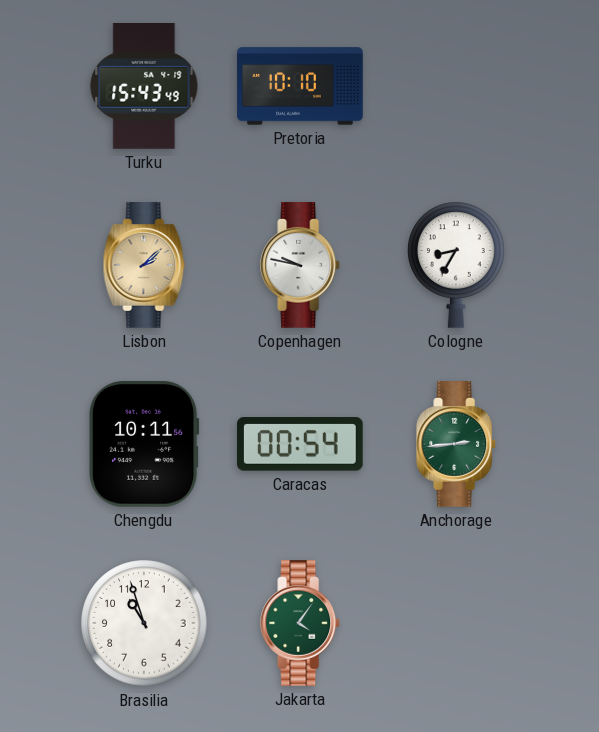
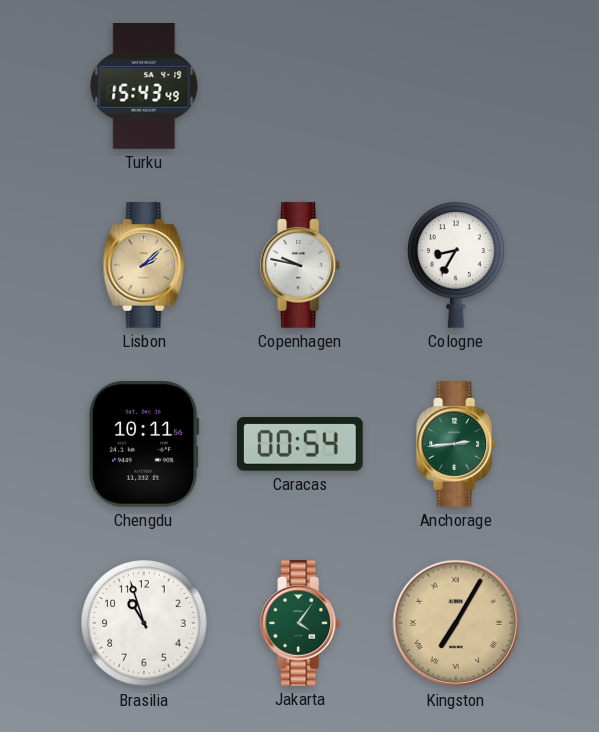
Pretoria: 10:10 -> none (300, 86)
Kingston: none -> 7:05 (456, 623)
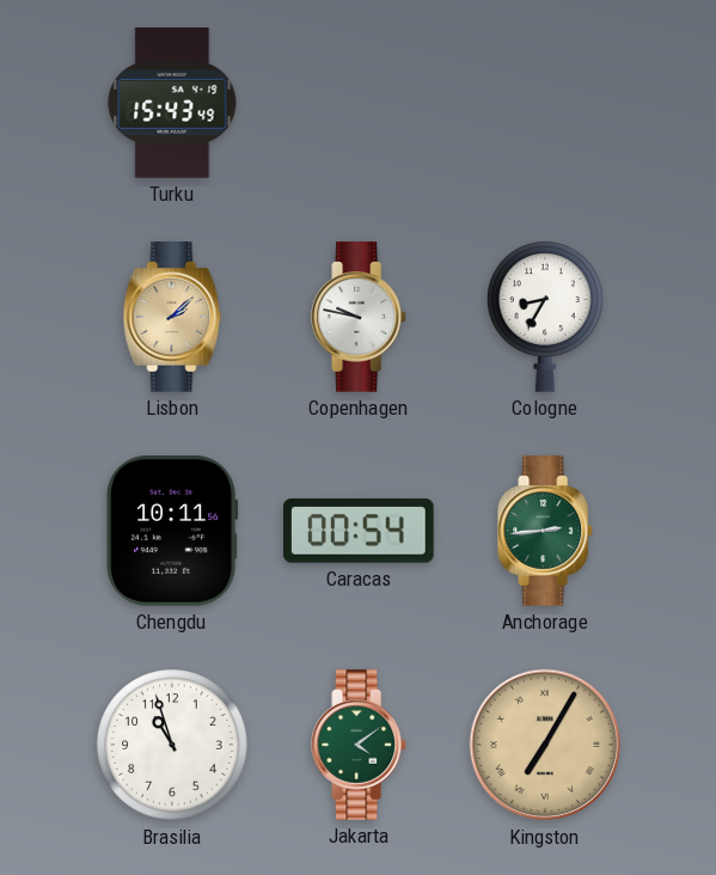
Jakarta: 4:06 -> 4:09 (360, 745)
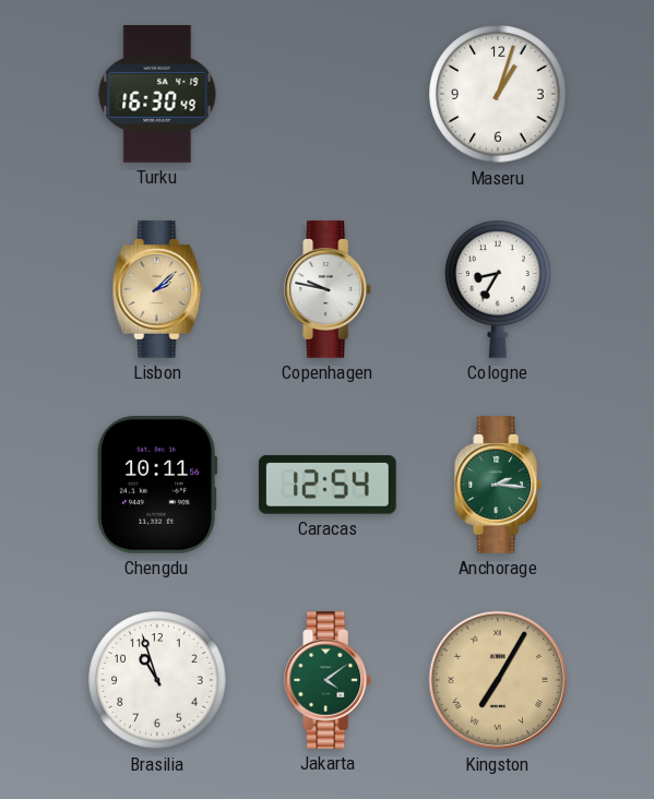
Turku: 15:43 -> 16:30 (157, 95)
Maseru: none -> 1:03 (498, 94)
Caracas: 00:54 -> 12:54 (329, 485)
Anchorage: 2:44 -> 2:16 (499, 485)
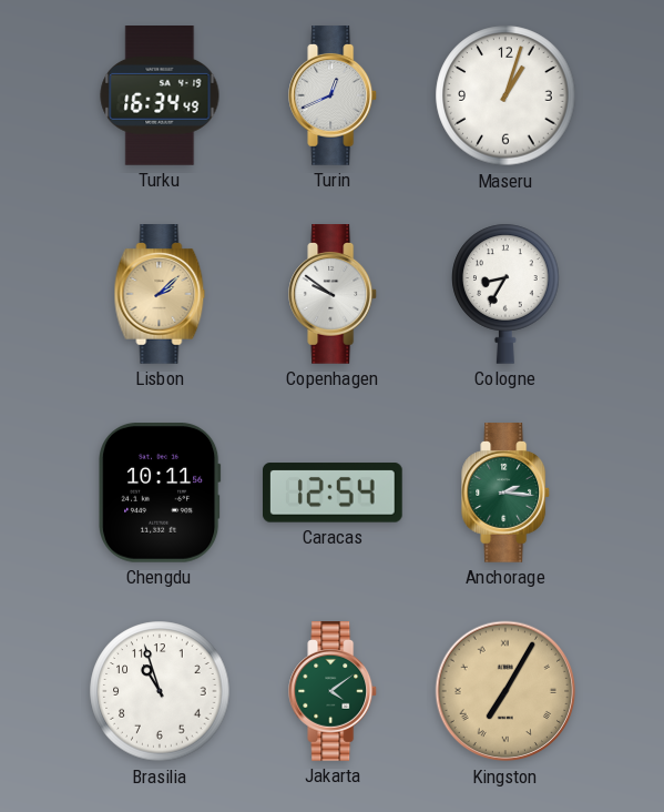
Turku: 16:30 -> 16:34 (160, 97)
Turin: none -> 12:41 (334, 95)
Copenhagen: 9:47 -> 9:51 (334, 294)
